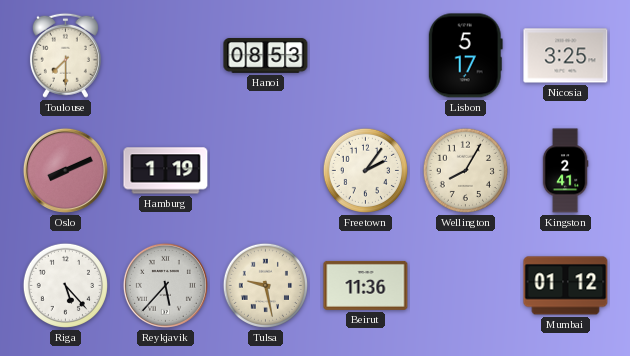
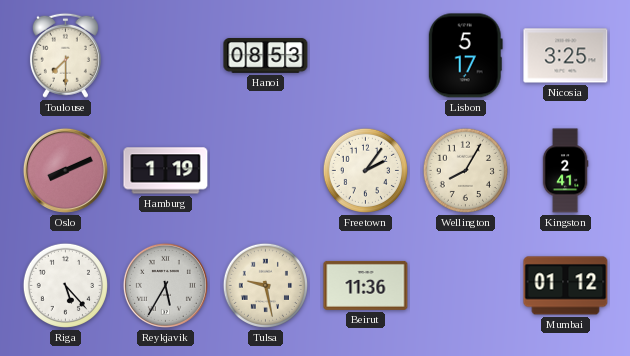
Reykjavik: 5:37 -> 5:35 (165, 285)
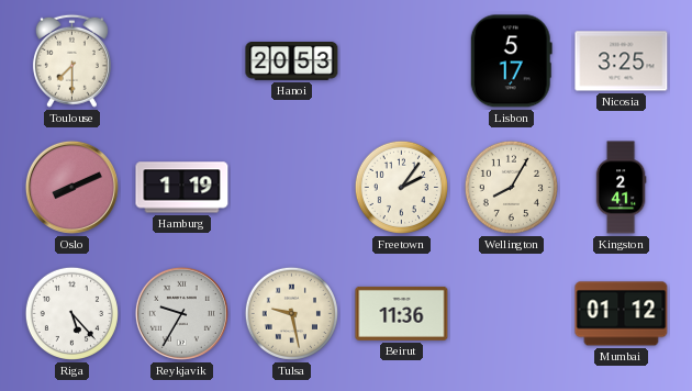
Hanoi: 08:53 -> 20:53 (292, 62)
Reykjavik: 5:35 -> 9:35 (181, 313)
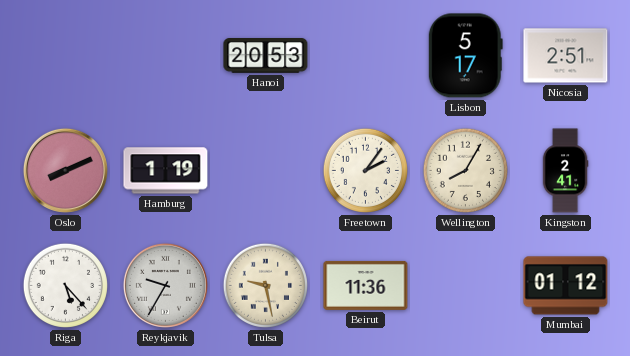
Toulouse: 7:30 -> none (71, 60)
Nicosia: 3:25 -> 2:51 (566, 56)
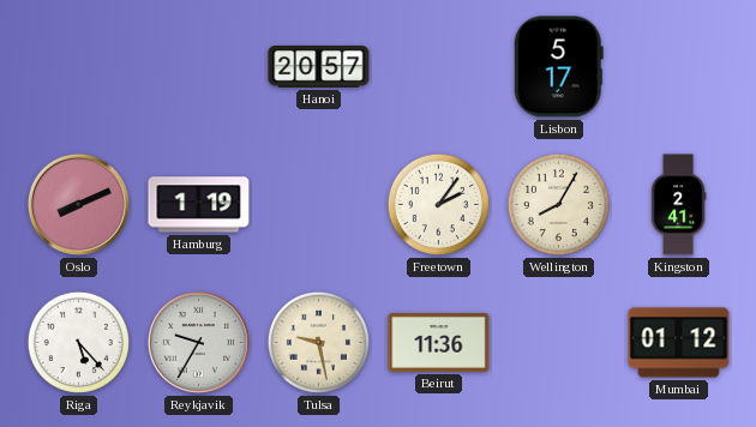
Hanoi: 20:53 -> 20:57 (319, 67)
Nicosia: 2:51 -> none (566, 56)
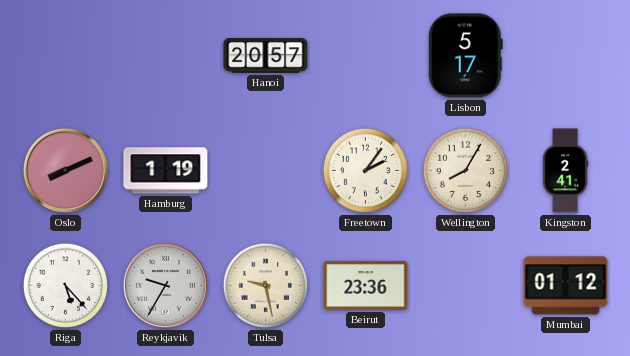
Beirut: 11:36 -> 23:36 (366, 285)
